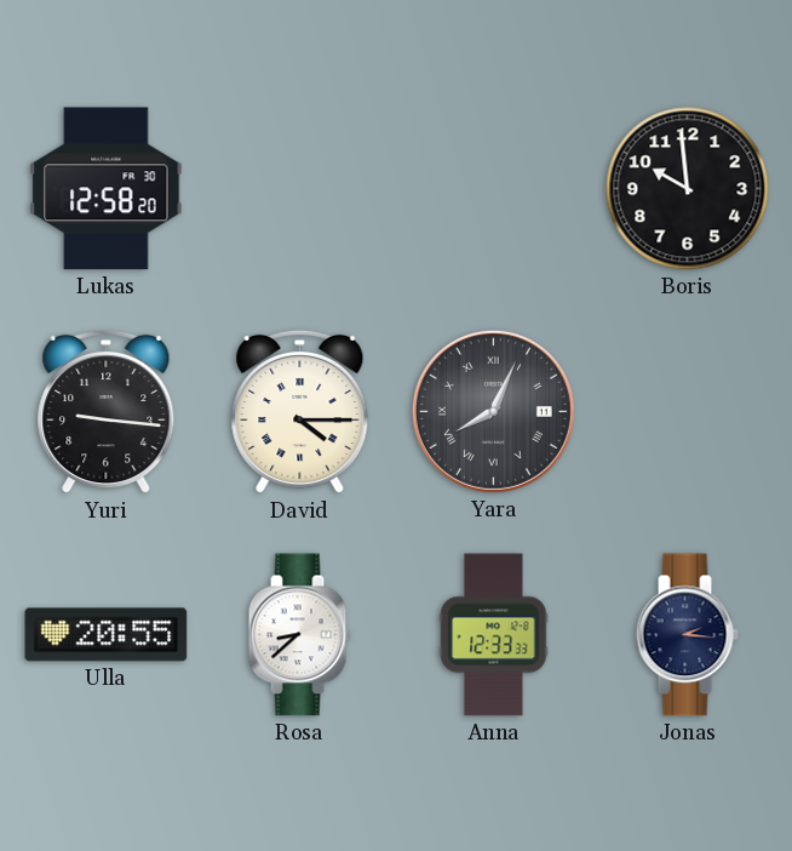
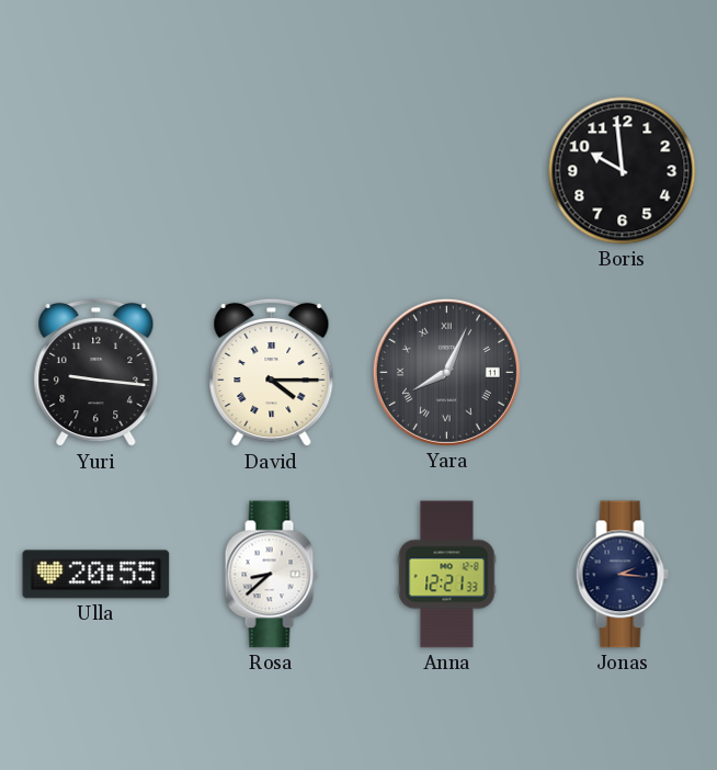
Lukas: 12:58 -> none (107, 189)
Anna: 12:33 -> 12:21 (447, 575)
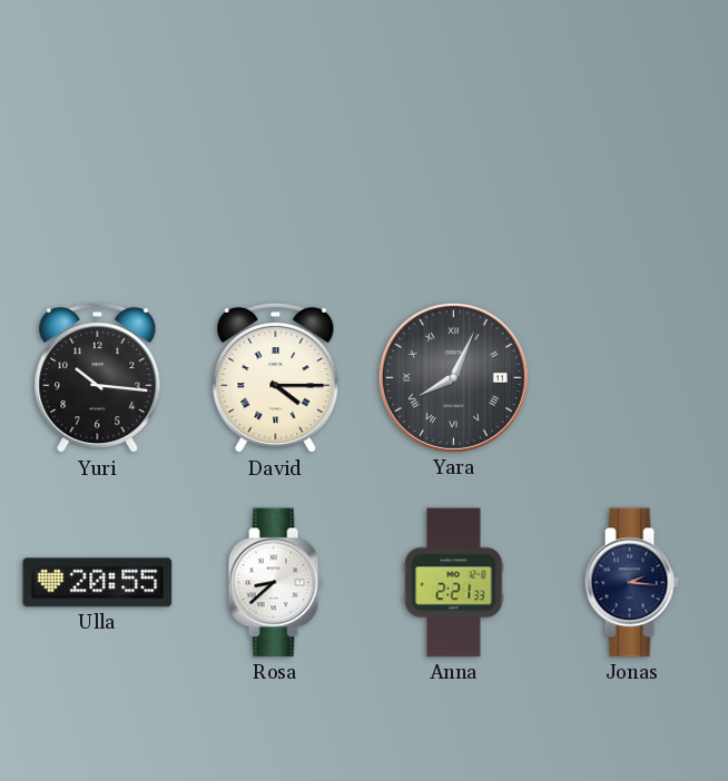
Boris: 9:59 -> none (623, 171)
Yuri: 9:16 -> 10:16 (98, 378)
Anna: 12:21 -> 2:21 (454, 583)
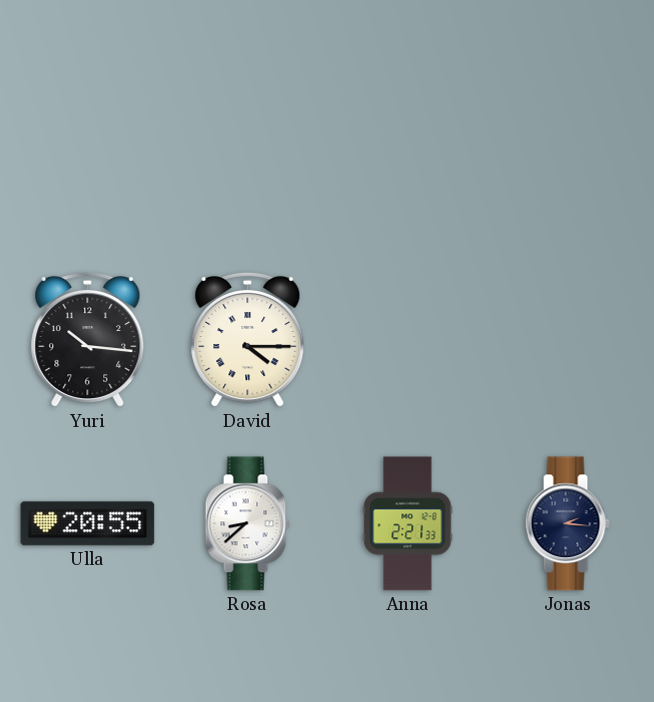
Yara: 8:04 -> none (453, 377)
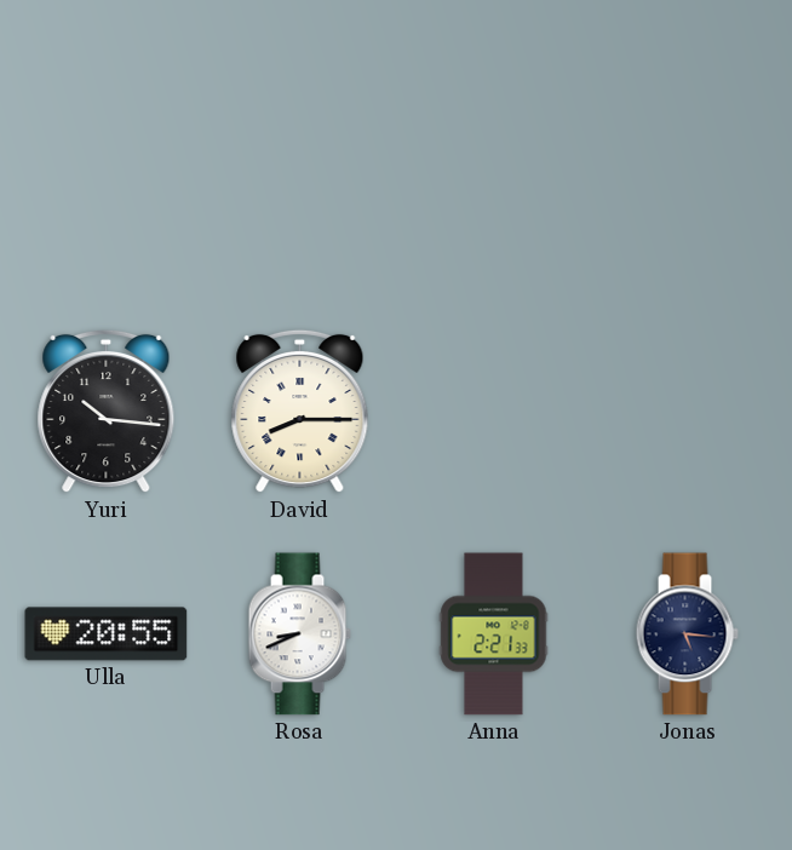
David: 4:15 -> 8:15 (300, 412)
Rosa: 8:38 -> 8:41 (299, 634)
Jonas: 2:16 -> 5:16 (687, 634)
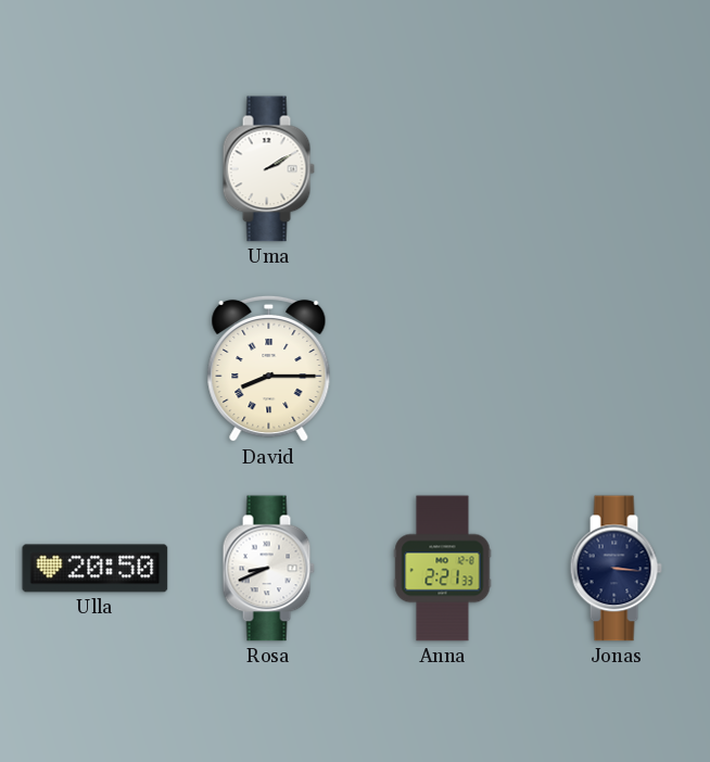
Uma: none -> 2:10 (268, 169)
Yuri: 10:16 -> none (107, 412)
Ulla: 20:55 -> 20:50 (96, 569)
Jonas: 5:16 -> 3:16 (616, 569)
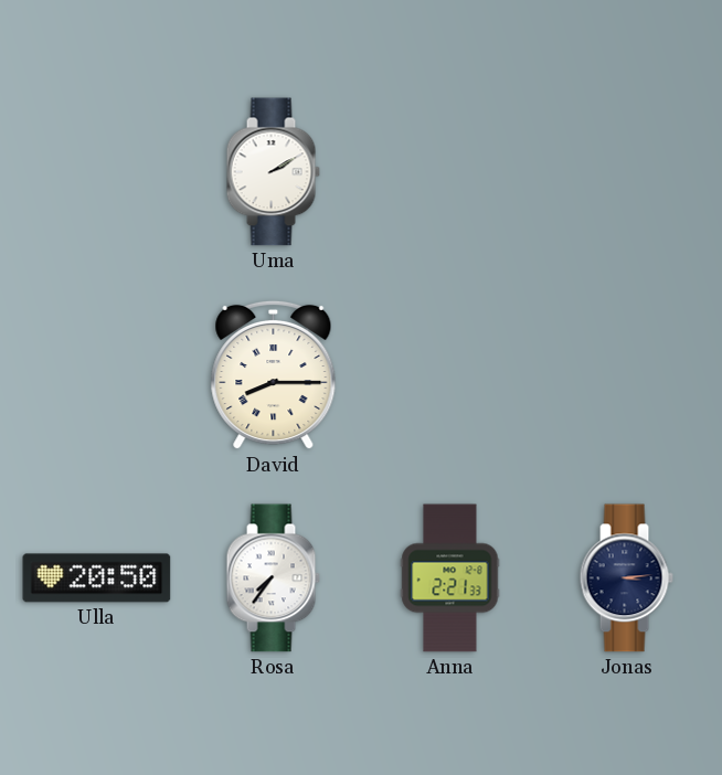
Rosa: 8:41 -> 7:36 (273, 578)
Jonas: 3:16 -> 3:14 (626, 578)
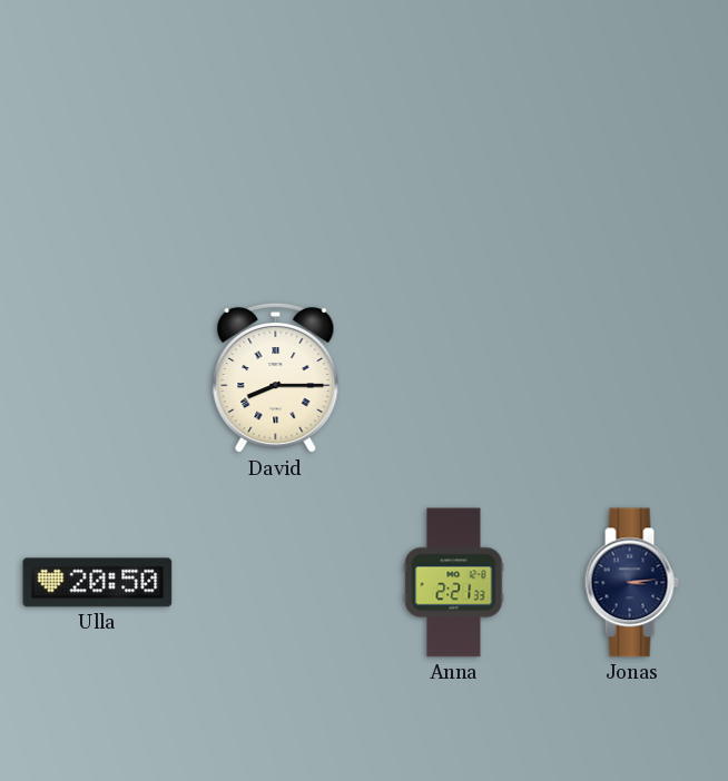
Uma: 2:10 -> none (273, 172)
Rosa: 7:36 -> none (273, 578)
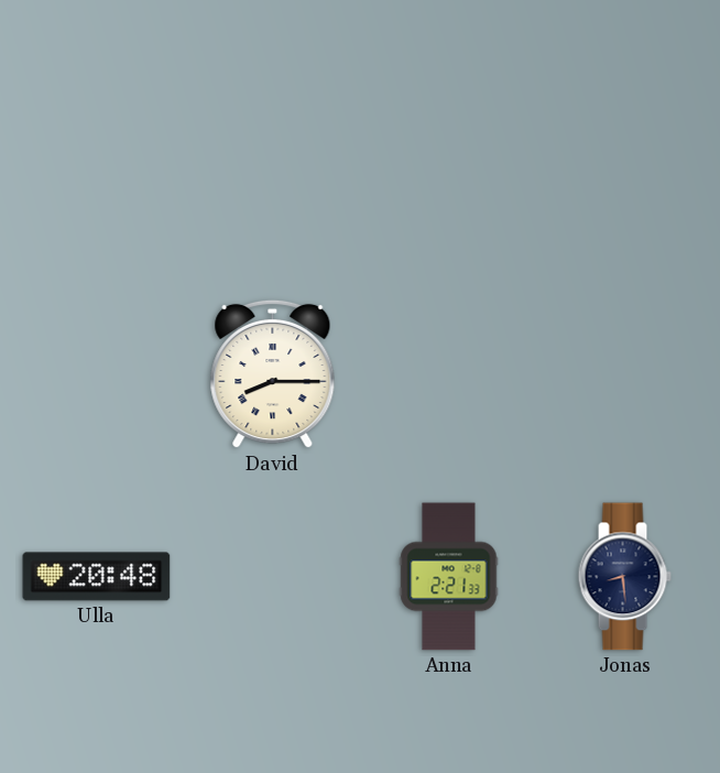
Ulla: 20:50 -> 20:48 (97, 577)
Jonas: 3:14 -> 8:29 (624, 577)
